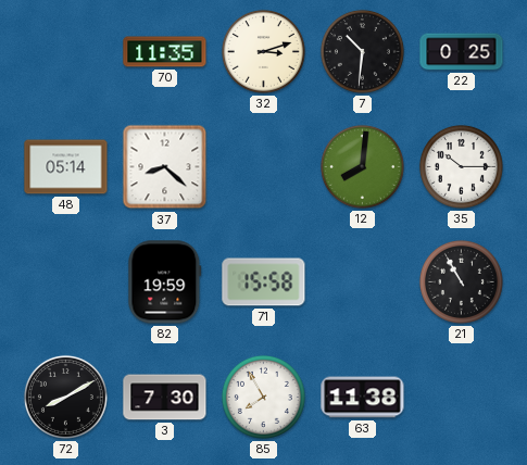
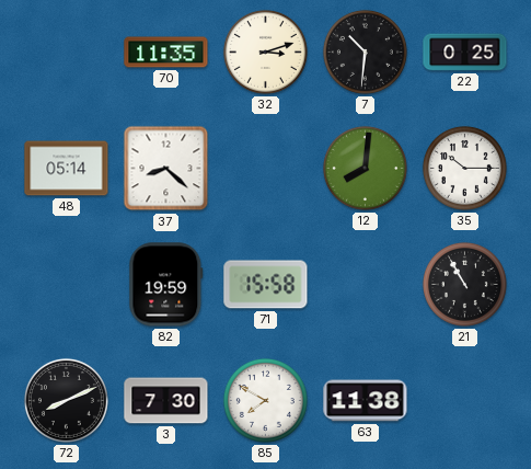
72: 8:10 -> 8:11 (66, 400)
85: 7:55 -> 7:50 (265, 400)
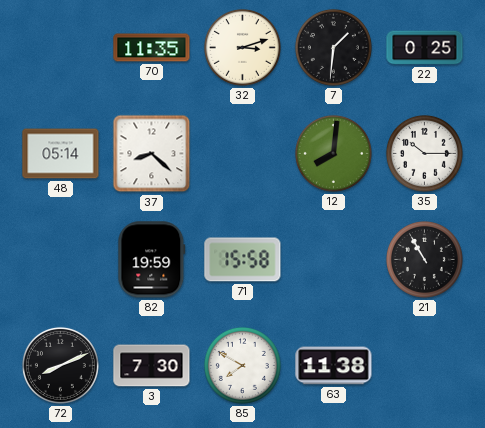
7: 10:31 -> 1:31 (333, 47)
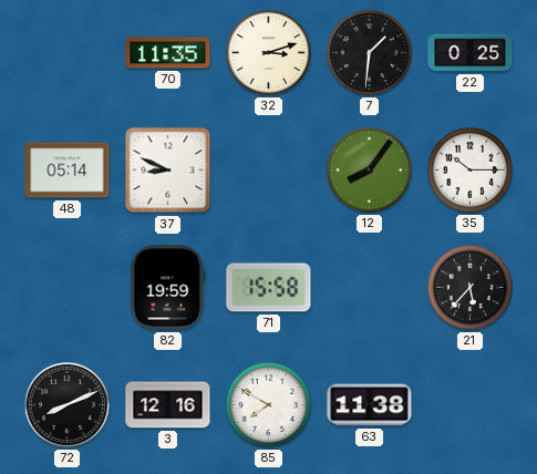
37: 8:22 -> 8:49 (168, 171)
12: 8:01 -> 8:06 (369, 169)
21: 10:55 -> 5:37 (469, 287)
3: 7:30 -> 12:16 (168, 405)
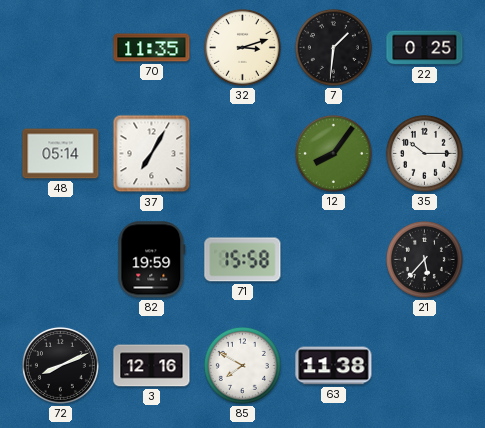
37: 8:49 -> 7:05 (152, 154)
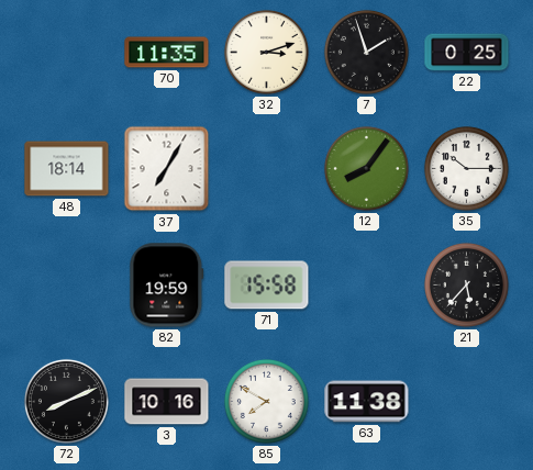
7: 1:31 -> 1:57 (366, 52)
48: 05:14 -> 18:14 (67, 169)
3: 12:16 -> 10:16 (167, 402)
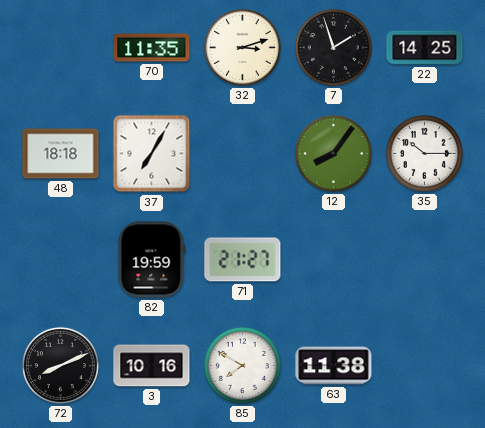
22: 0:25 -> 14:25 (425, 48)
48: 18:14 -> 18:18 (61, 154)
71: 15:58 -> 21:27 (243, 260)
21: 5:37 -> none (466, 284)
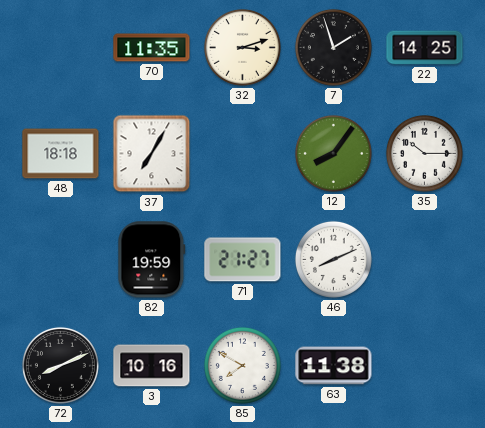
46: none -> 8:11 (333, 259)
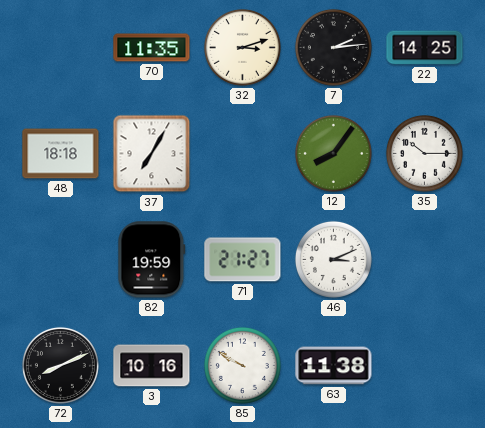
7: 1:57 -> 2:14 (333, 47)
46: 8:11 -> 3:11 (333, 259)
85: 7:50 -> 9:50 (242, 365)
